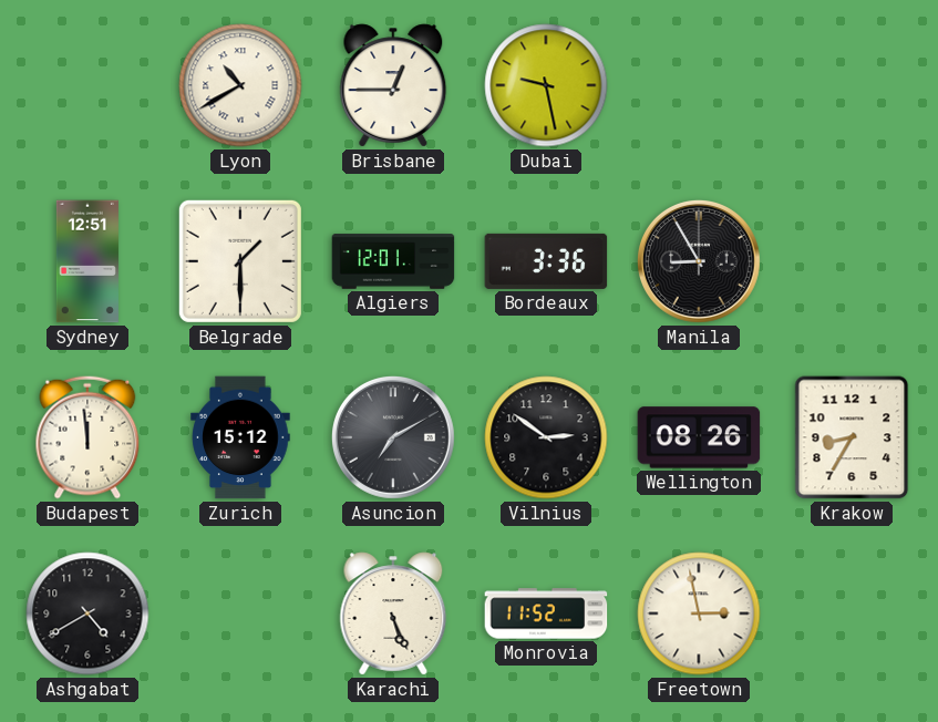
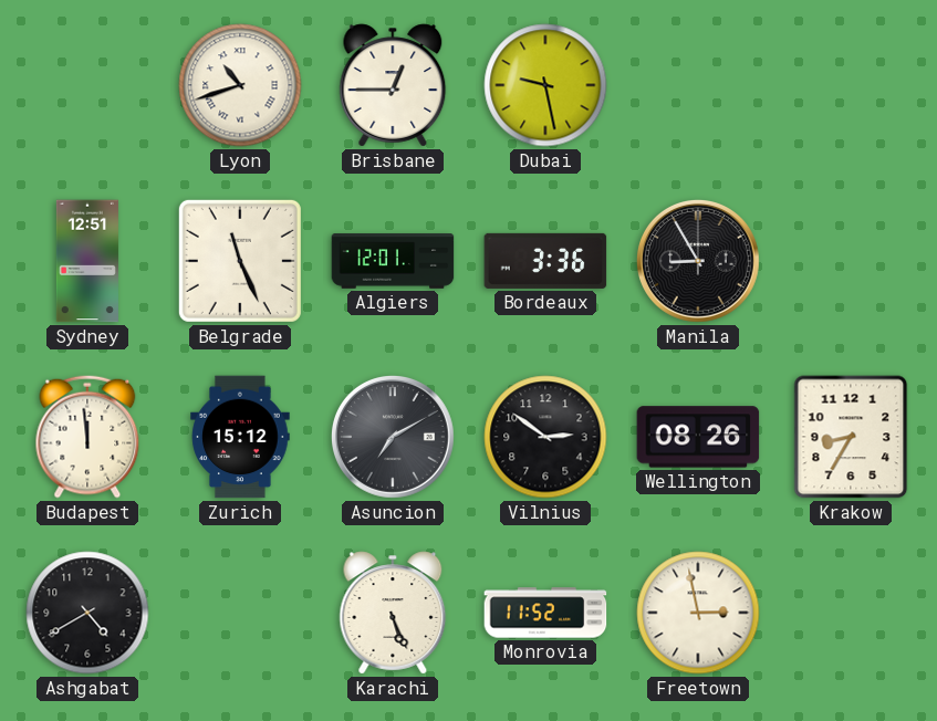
Lyon: 10:40 -> 10:42 (240, 85)
Belgrade: 1:30 -> 11:26 (240, 261)
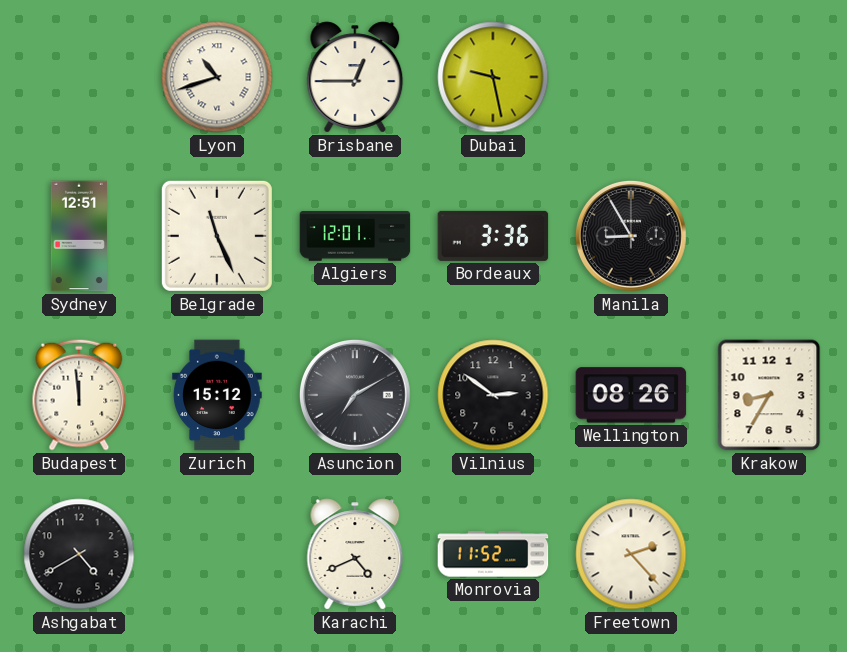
Karachi: 5:26 -> 4:41 (355, 554)
Freetown: 2:58 -> 2:23 (631, 554)
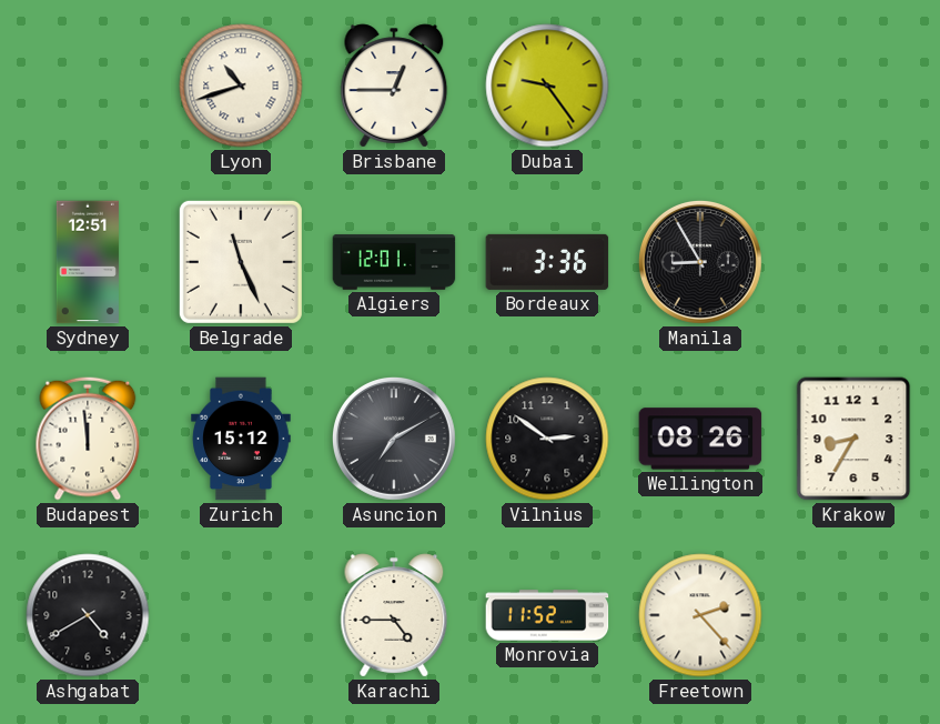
Dubai: 9:28 -> 9:24 (547, 86)
Karachi: 4:41 -> 4:45 (394, 615)
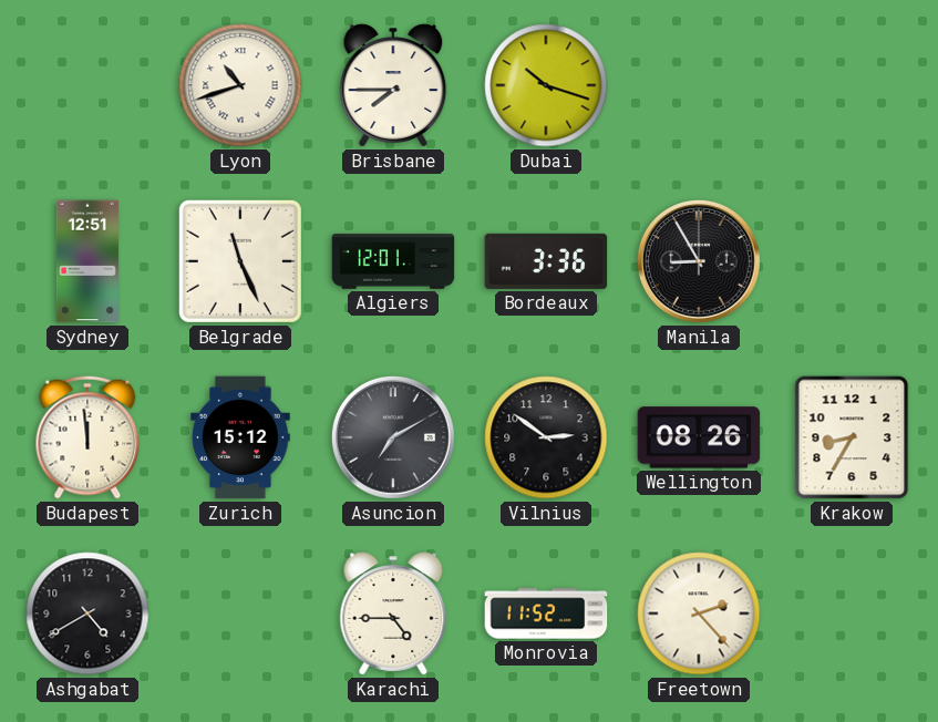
Brisbane: 12:45 -> 7:45 (393, 85)
Dubai: 9:24 -> 10:18 (546, 85)
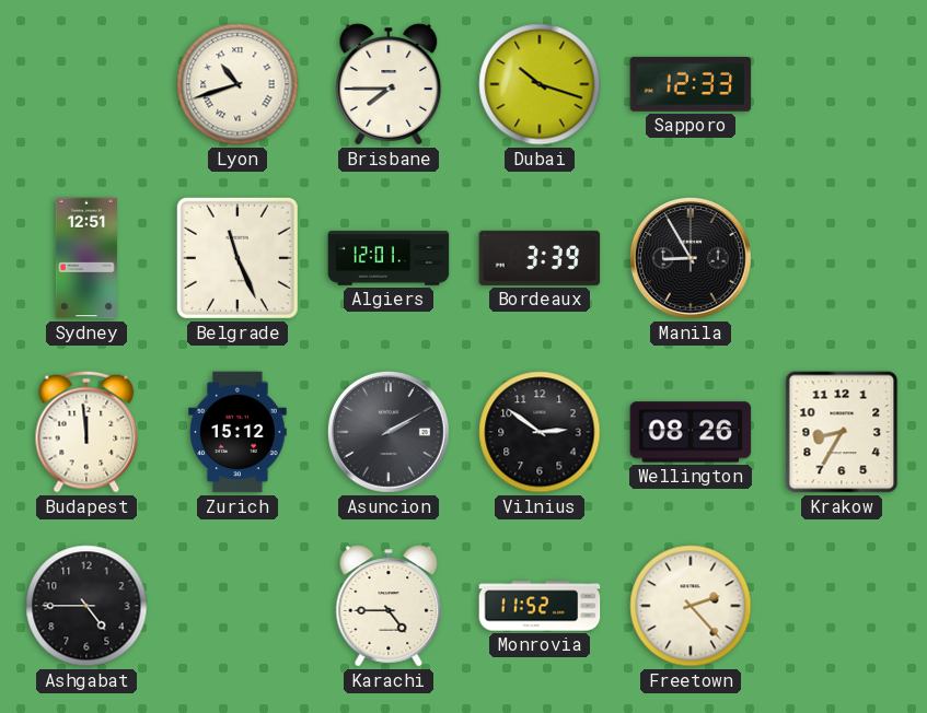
Sapporo: none -> 12:33 (691, 84)
Bordeaux: 3:36 -> 3:39 (540, 258)
Asuncion: 7:10 -> 2:10 (390, 433)
Ashgabat: 4:40 -> 4:45 (86, 606)
